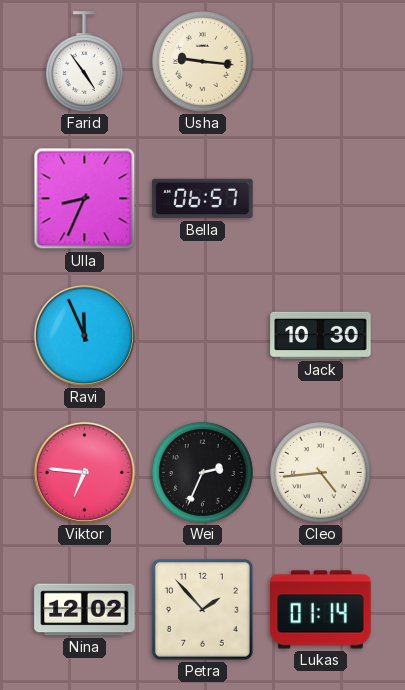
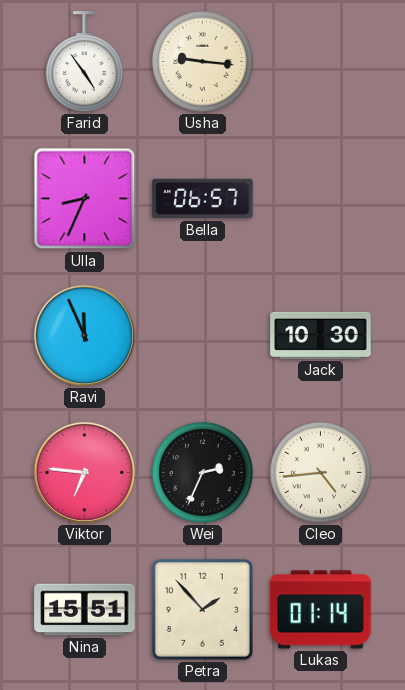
Nina: 12:02 -> 15:51 (85, 610)
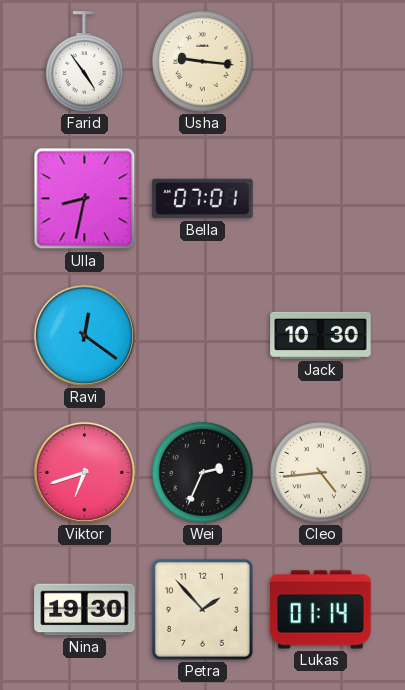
Ulla: 8:34 -> 8:32 (85, 199)
Bella: 06:57 -> 07:01 (203, 199)
Ravi: 11:56 -> 12:21 (84, 335)
Viktor: 6:46 -> 6:42 (84, 472)
Nina: 15:51 -> 19:30 (85, 610)
